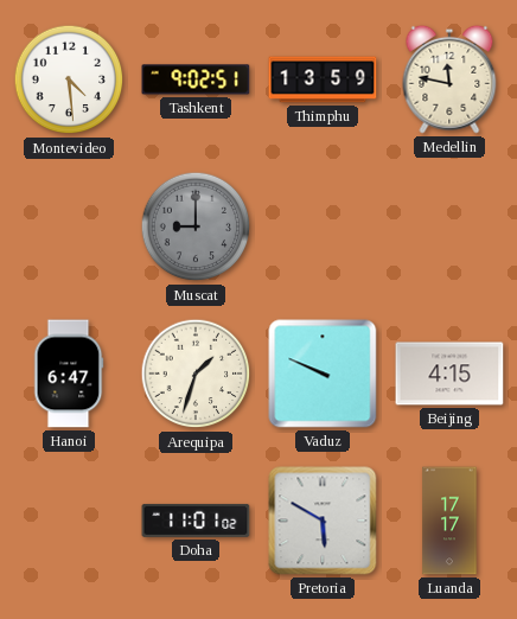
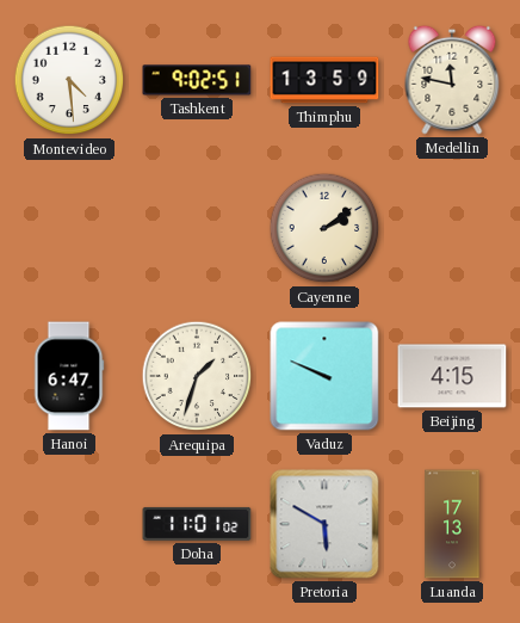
Muscat: 9:00 -> none (196, 226)
Cayenne: none -> 2:09 (324, 228)
Luanda: 17:17 -> 17:13 (452, 524)
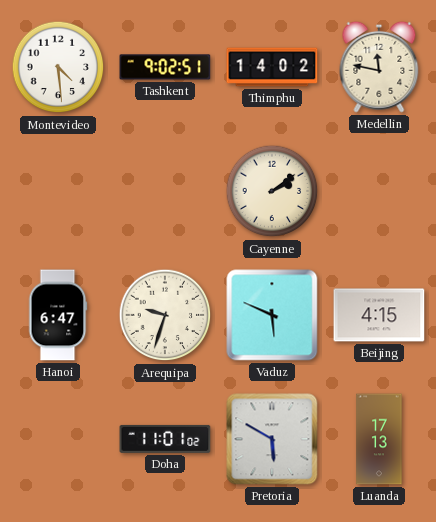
Thimphu: 13:59 -> 14:02 (272, 67)
Arequipa: 1:33 -> 9:33 (165, 315)
Vaduz: 9:49 -> 5:49 (272, 315)
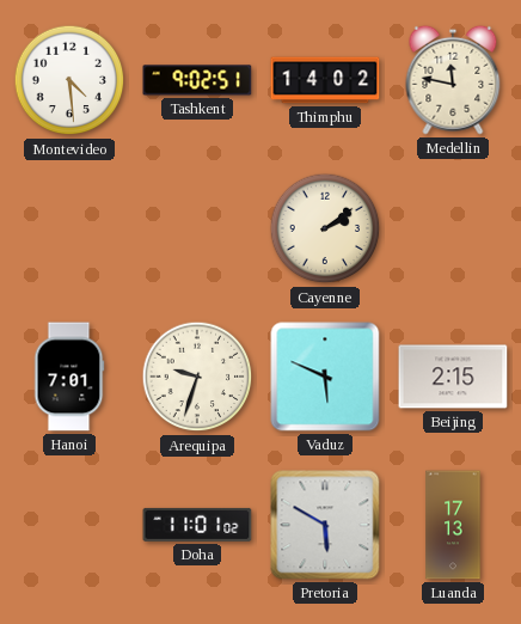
Hanoi: 6:47 -> 7:01 (69, 377)
Beijing: 4:15 -> 2:15 (453, 377)
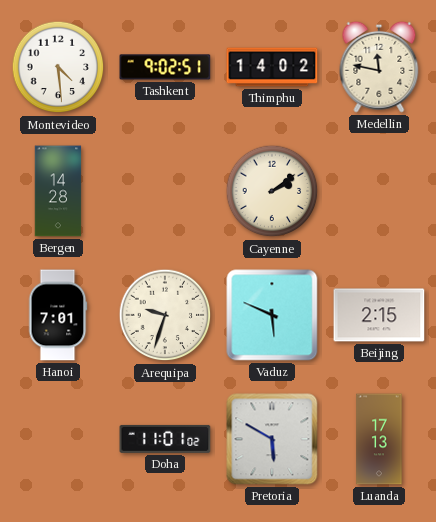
Bergen: none -> 14:28 (58, 191)
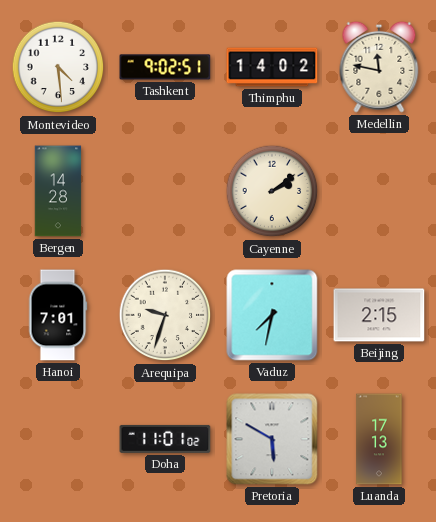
Vaduz: 5:49 -> 7:32 (272, 315)
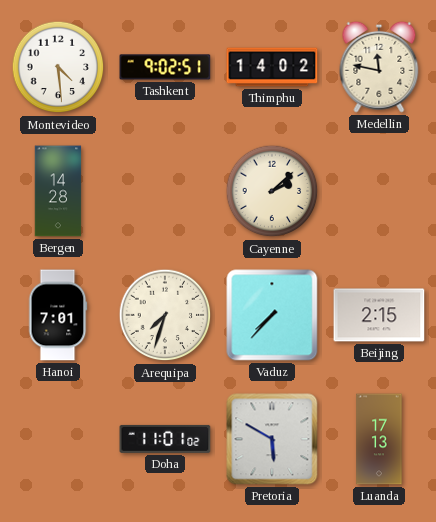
Cayenne: 2:09 -> 2:08 (272, 191)
Arequipa: 9:33 -> 7:33 (165, 315)
Vaduz: 7:32 -> 7:37 (272, 315)
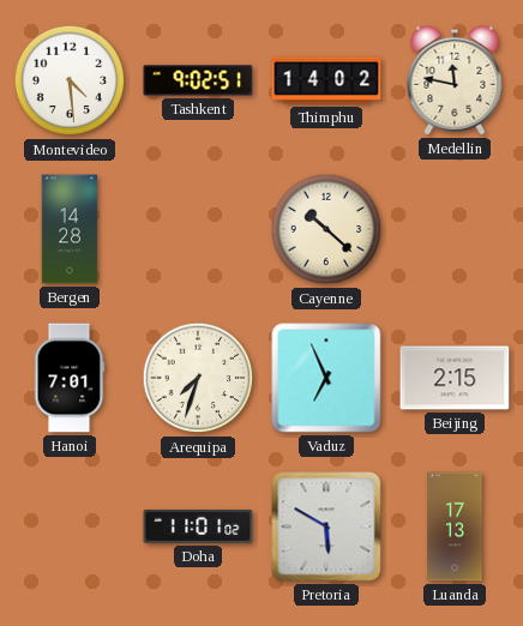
Cayenne: 2:08 -> 10:22 (326, 229)
Vaduz: 7:37 -> 6:56 (326, 378)
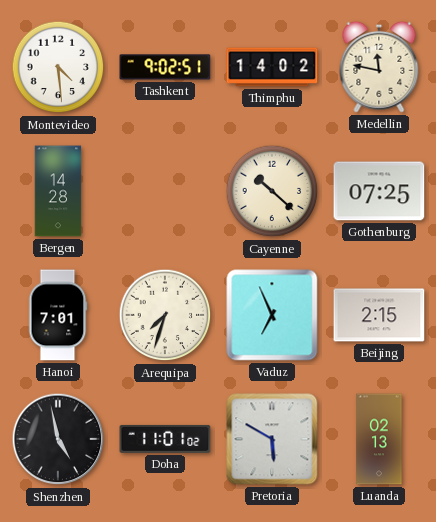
Gothenburg: none -> 07:25 (379, 191)
Shenzhen: none -> 4:58 (58, 439)
Luanda: 17:13 -> 02:13 (379, 439)
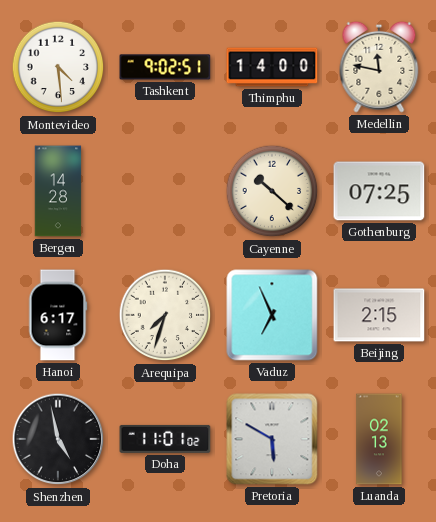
Thimphu: 14:02 -> 14:00 (272, 67)
Hanoi: 7:01 -> 6:17 (58, 315)
